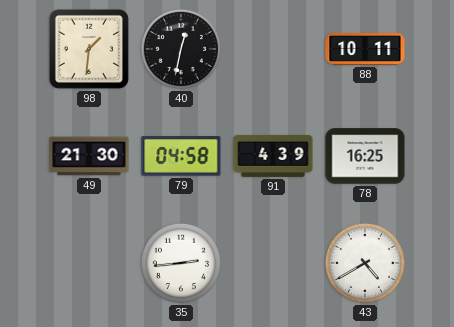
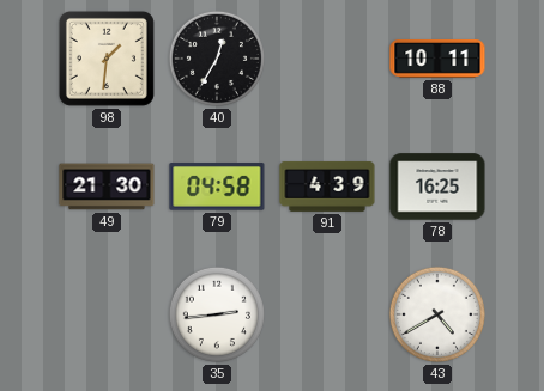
40: 12:32 -> 12:35 (217, 59)
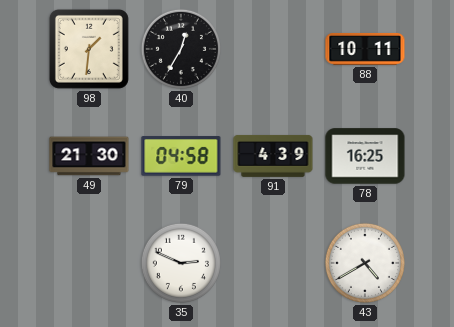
35: 2:44 -> 2:49 (181, 263)
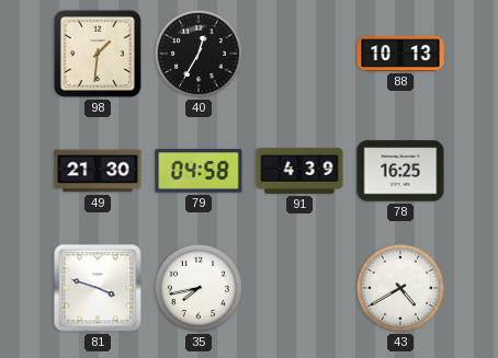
88: 10:11 -> 10:13 (400, 54)
81: none -> 3:48 (98, 288)
35: 2:49 -> 7:43 (199, 288)
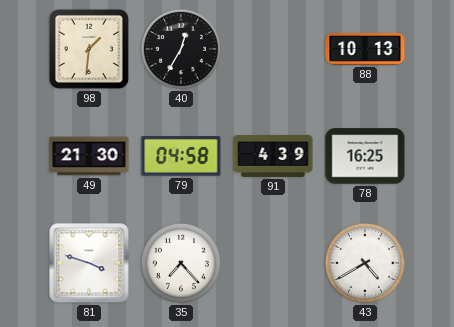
35: 7:43 -> 7:23 (181, 263)
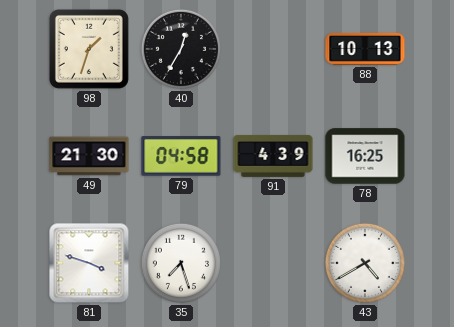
98: 1:31 -> 1:33 (89, 49)
35: 7:23 -> 7:27 (181, 263)
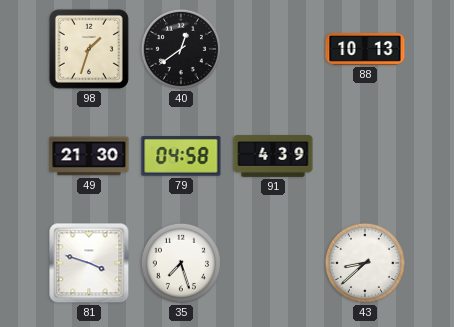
40: 12:35 -> 12:39 (181, 49)
78: 16:25 -> none (365, 156)
43: 4:40 -> 8:38 (365, 263)
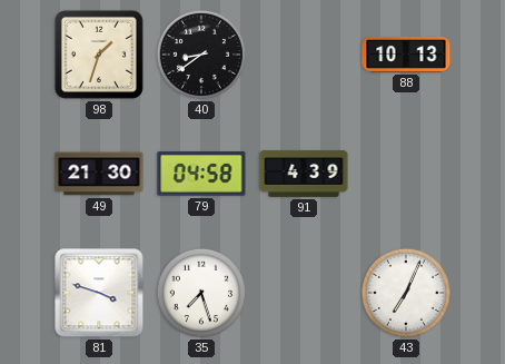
40: 12:39 -> 8:39 (201, 55)
43: 8:38 -> 7:04 (406, 293)
